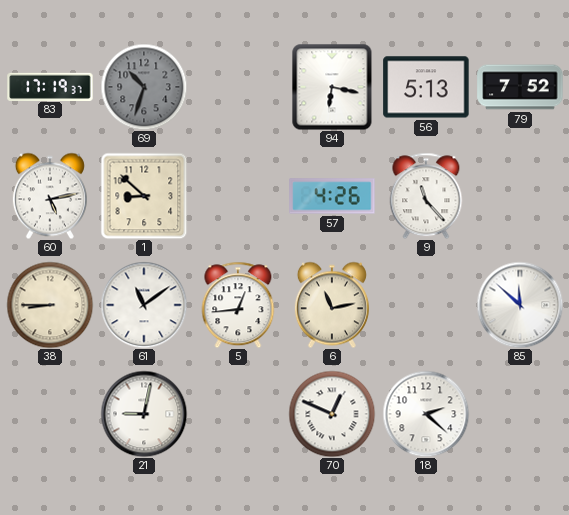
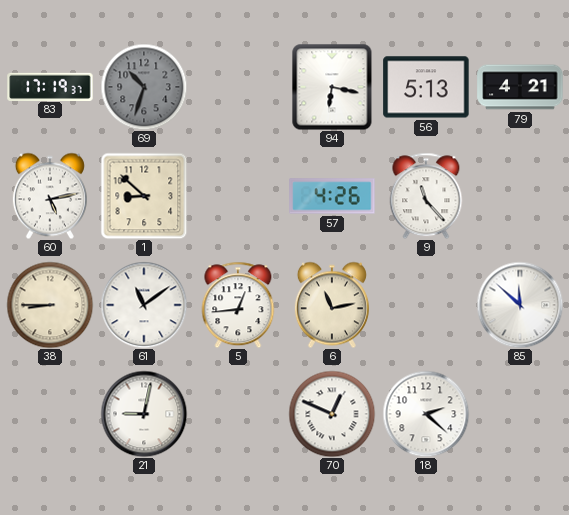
79: 7:52 -> 4:21 (520, 87)
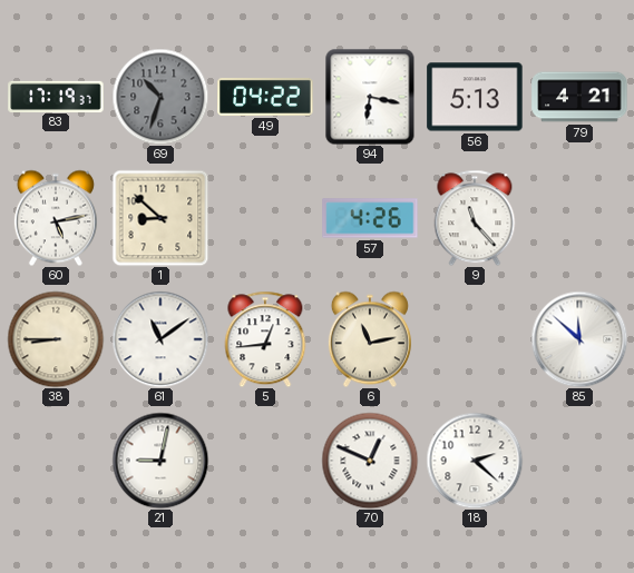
49: none -> 04:22 (265, 97)
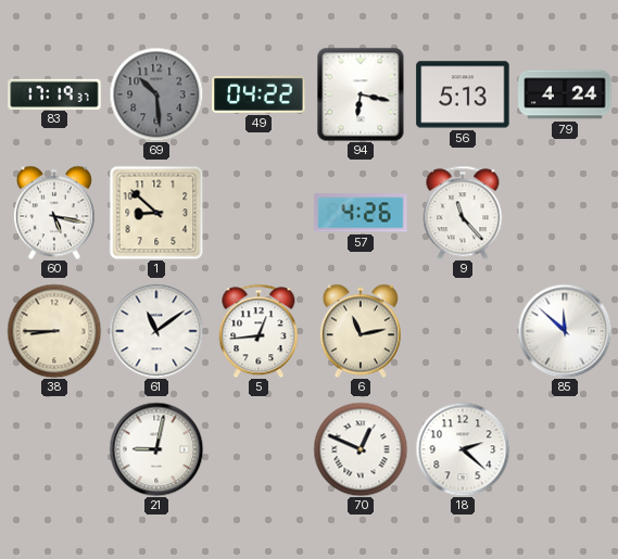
69: 10:33 -> 10:29 (156, 94)
79: 4:21 -> 4:24 (565, 94)
60: 5:13 -> 5:17 (54, 213)
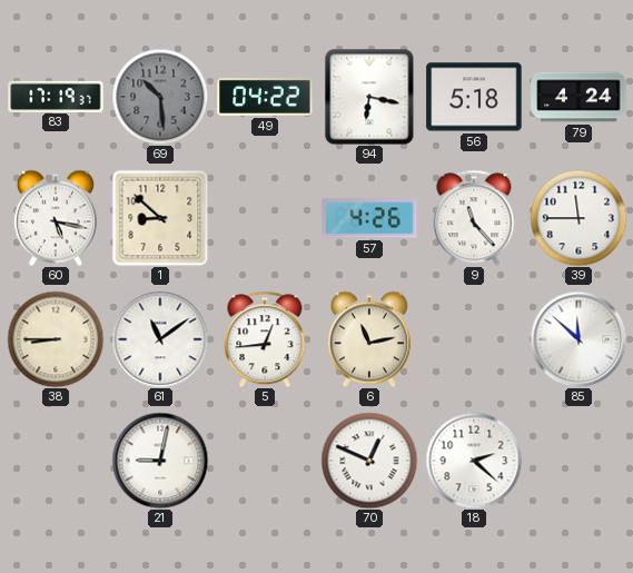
56: 5:13 -> 5:18 (474, 97)
39: none -> 11:45 (578, 218)
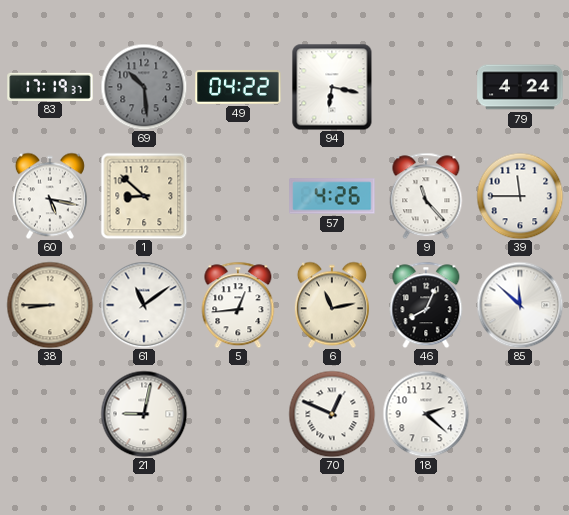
56: 5:18 -> none (474, 97)
46: none -> 8:04 (426, 305)
